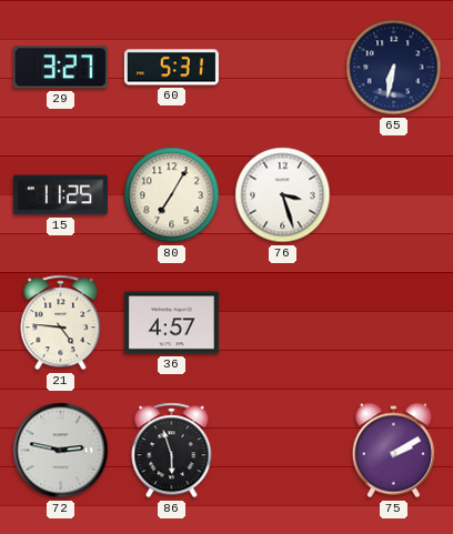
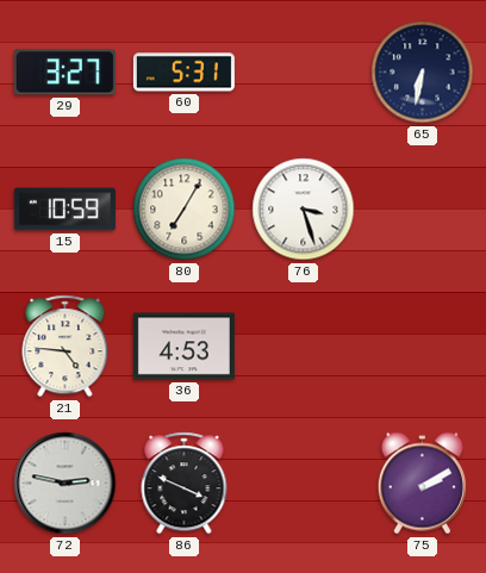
15: 11:25 -> 10:59 (64, 210)
36: 4:57 -> 4:53 (183, 347)
86: 5:57 -> 3:49 (185, 484)
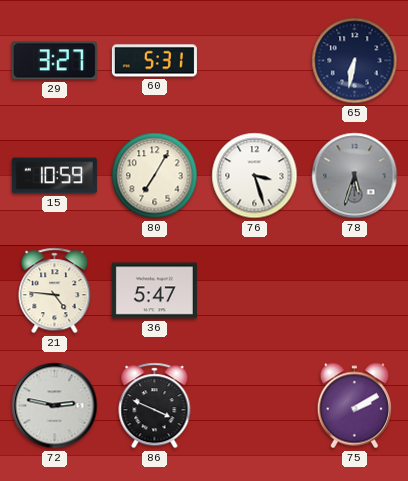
78: none -> 5:33 (355, 176)
36: 4:53 -> 5:47 (154, 291)
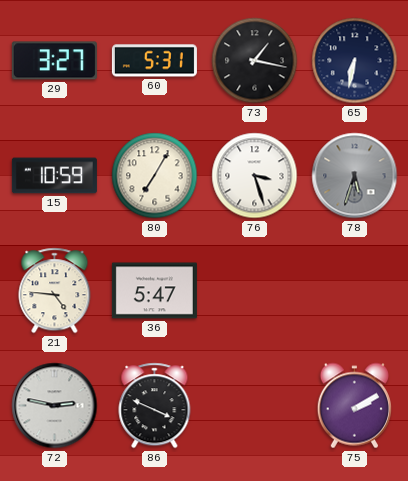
73: none -> 1:17 (255, 61)
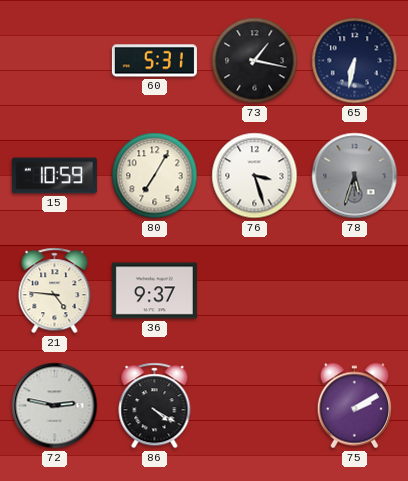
29: 3:27 -> none (54, 61)
36: 5:47 -> 9:37 (154, 291)
86: 3:49 -> 4:20 (155, 406)
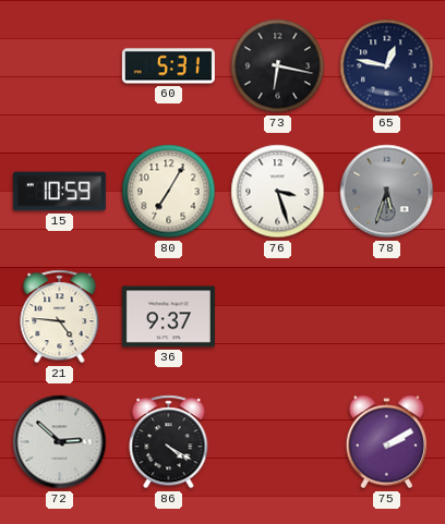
73: 1:17 -> 6:17 (278, 66)
65: 6:32 -> 12:47 (387, 66)
72: 2:47 -> 2:52 (60, 442)
